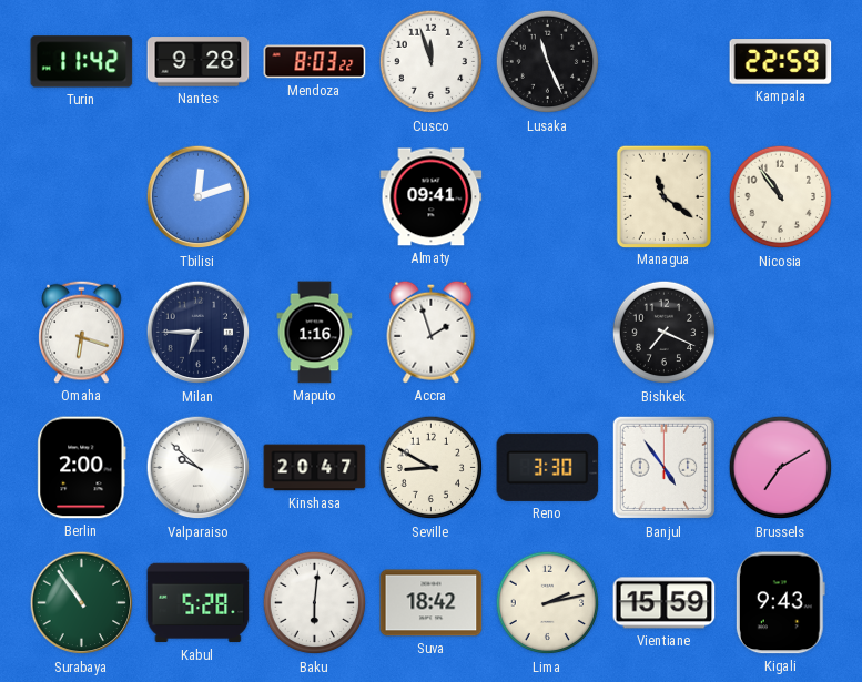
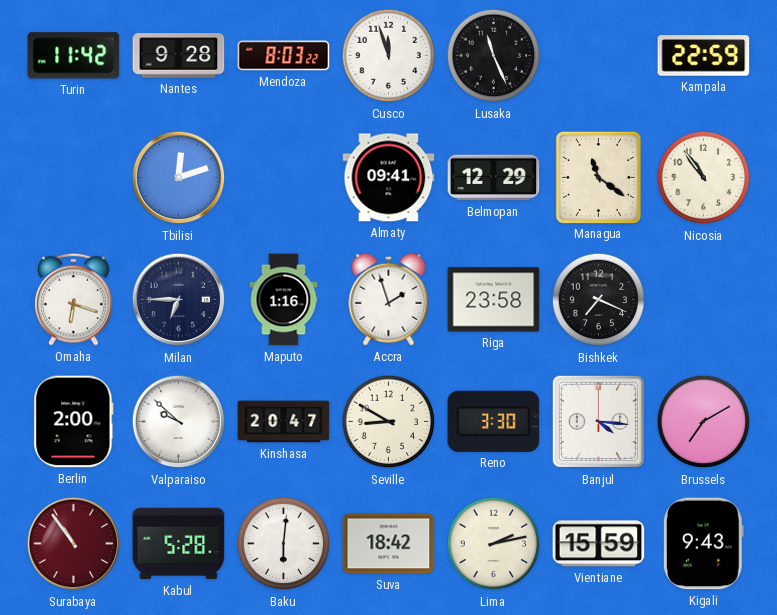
Belmopan: none -> 12:29 (494, 178)
Riga: none -> 23:58 (494, 300)
Banjul: 4:54 -> 4:16 (599, 422)
Surabaya dial: green -> burgundy (74, 544)
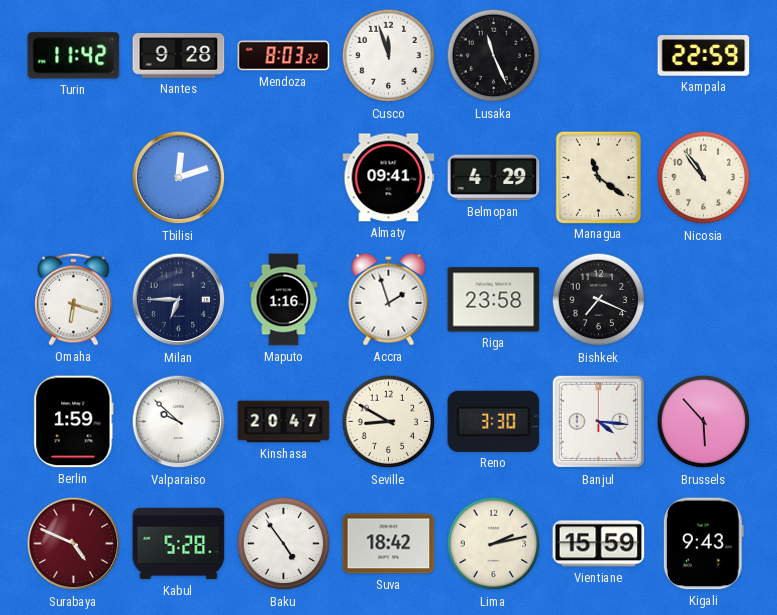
Belmopan: 12:29 -> 4:29 (494, 178)
Berlin: 2:00 -> 1:59 (74, 422)
Brussels: 7:10 -> 5:53 (704, 422)
Surabaya: 10:54 -> 4:49 (74, 544)
Baku: 6:01 -> 4:54 (284, 544)
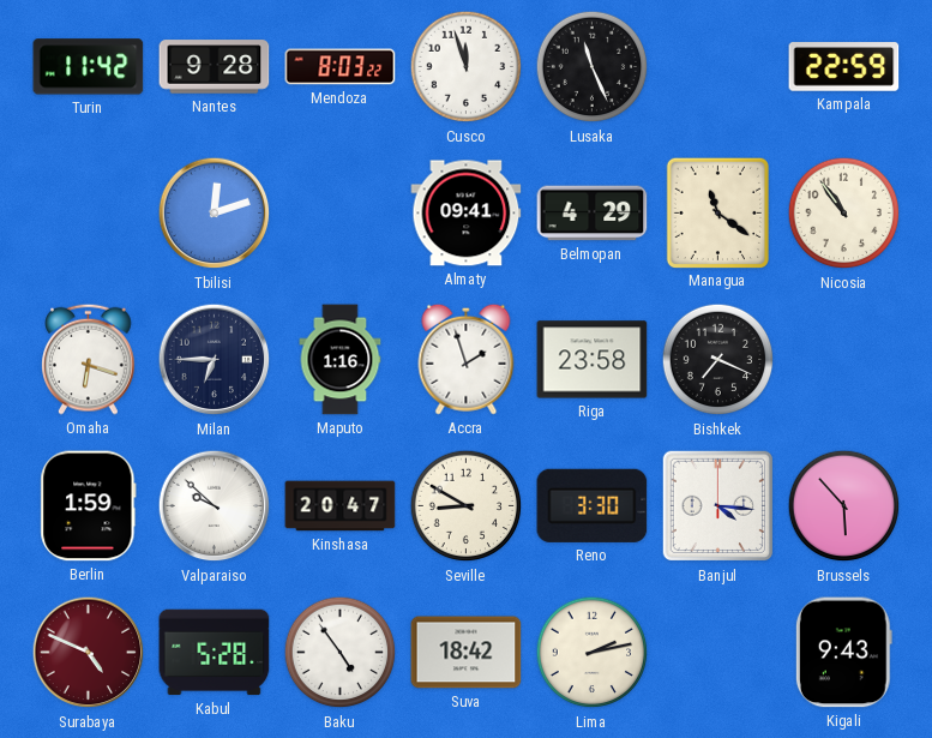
Vientiane: 15:59 -> none (599, 544)
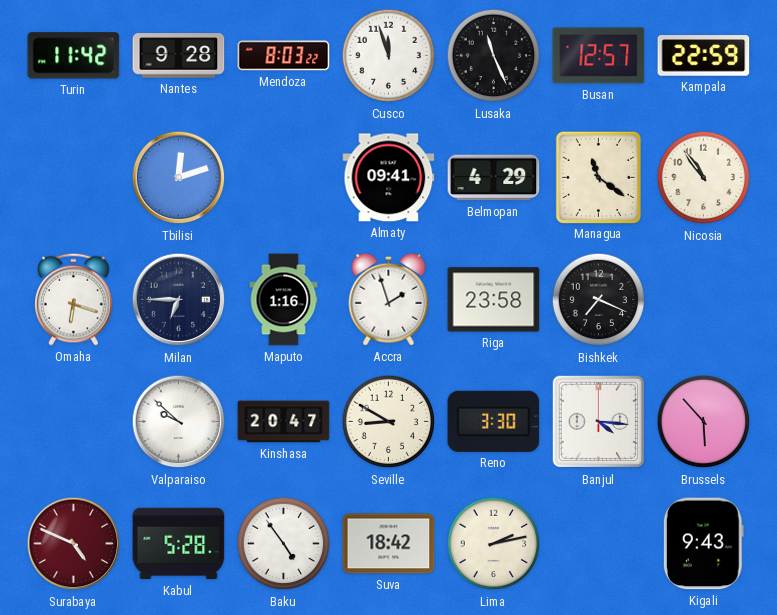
Busan: none -> 12:57 (599, 56)
Berlin: 1:59 -> none (89, 506)
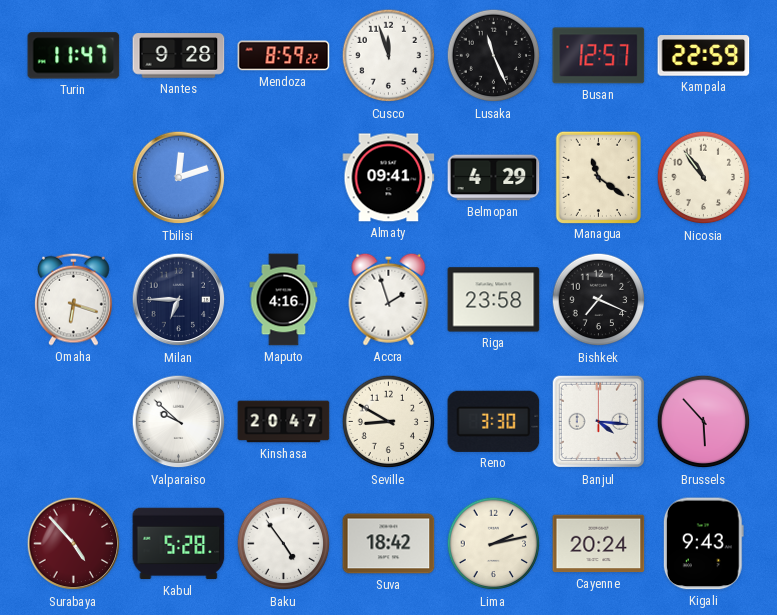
Turin: 11:42 -> 11:47 (74, 56)
Mendoza: 8:03 -> 8:59 (284, 56)
Maputo: 1:16 -> 4:16 (284, 300)
Surabaya: 4:49 -> 4:53 (74, 544)
Cayenne: none -> 20:24 (599, 544)
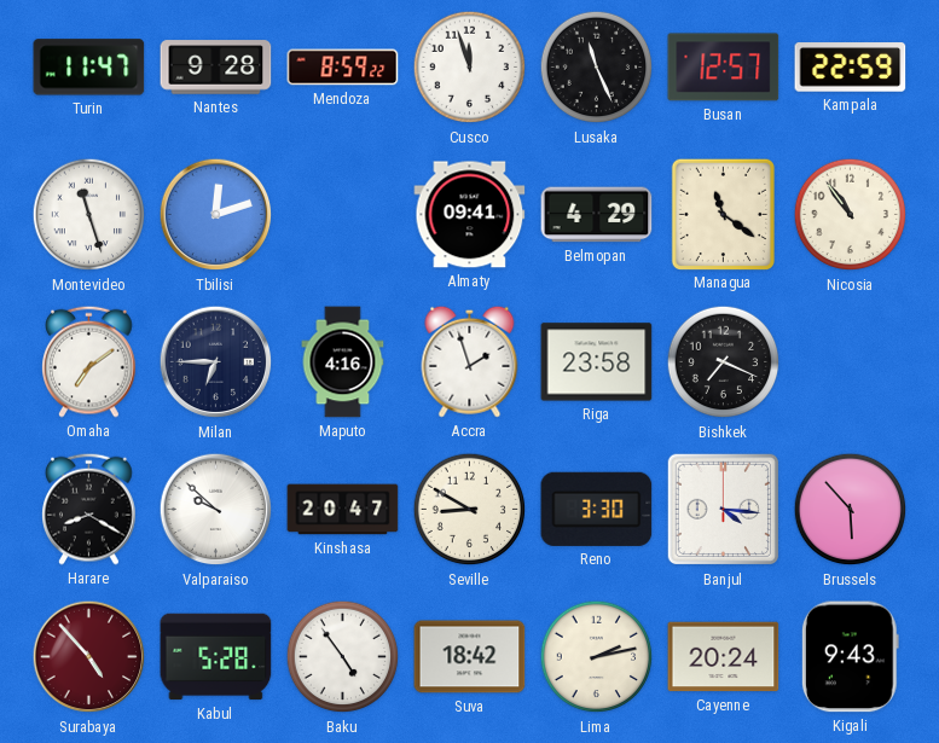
Montevideo: none -> 11:27 (89, 215)
Omaha: 6:18 -> 7:09 (89, 361)
Harare: none -> 8:20 (89, 509)
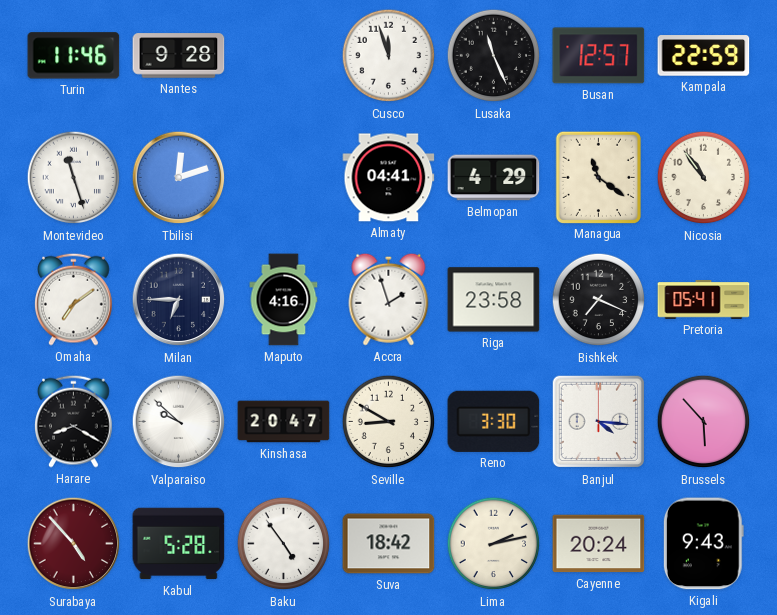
Turin: 11:47 -> 11:46 (74, 56)
Mendoza: 8:59 -> none (343, 68)
Almaty: 09:41 -> 04:41 (389, 178)
Pretoria: none -> 05:41 (704, 300)
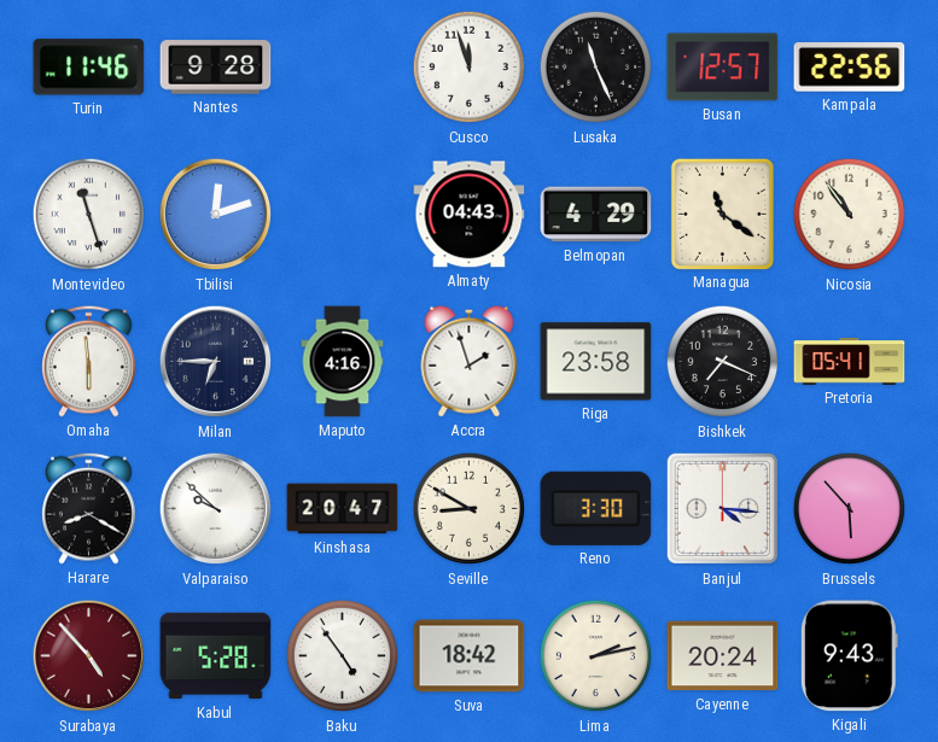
Kampala: 22:59 -> 22:56 (850, 68)
Almaty: 04:41 -> 04:43 (470, 215)
Omaha: 7:09 -> 5:59 (89, 361)
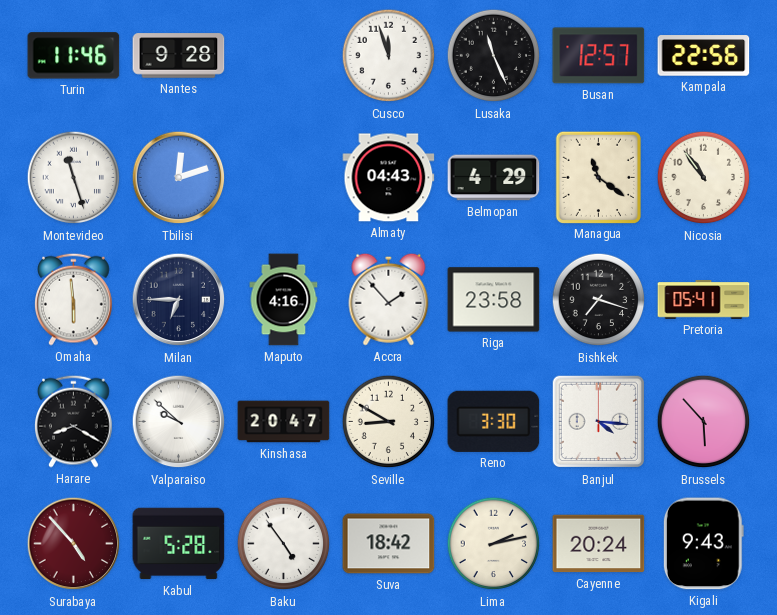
Accra: 1:57 -> 1:53 (389, 299)
Bishkek: 7:19 -> 7:18 (599, 300)
